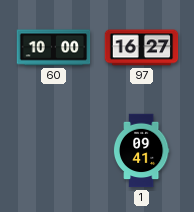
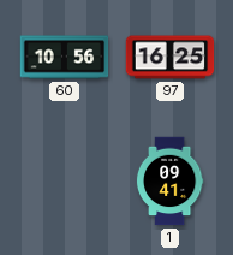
60: 10:00 -> 10:56 (65, 58)
97: 16:27 -> 16:25 (171, 58)
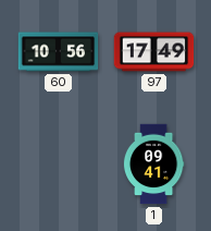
97: 16:25 -> 17:49 (154, 52)
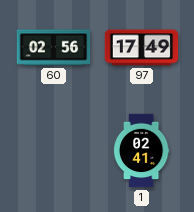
60: 10:56 -> 02:56 (54, 48)
1: 09:41 -> 02:41 (141, 151)
